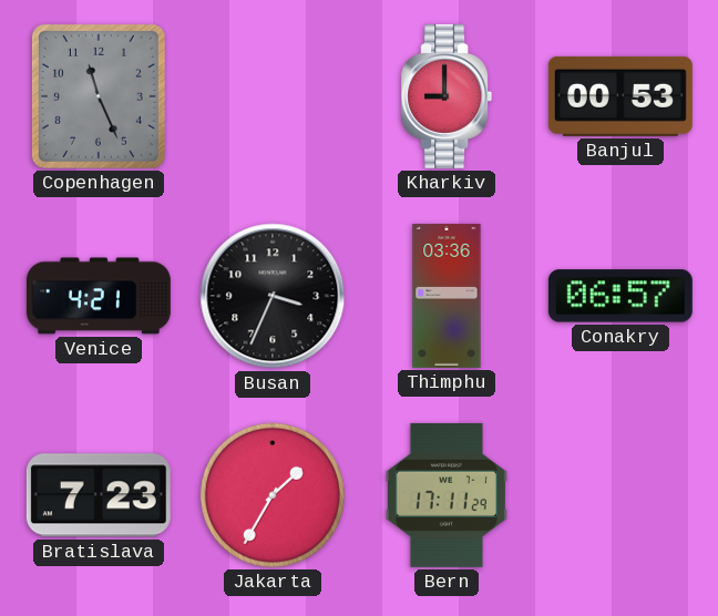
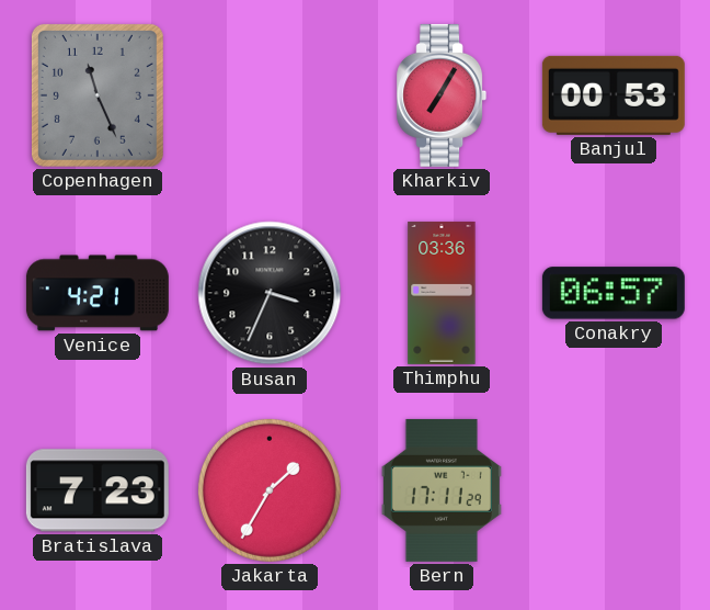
Kharkiv: 9:00 -> 7:05 (442, 95)
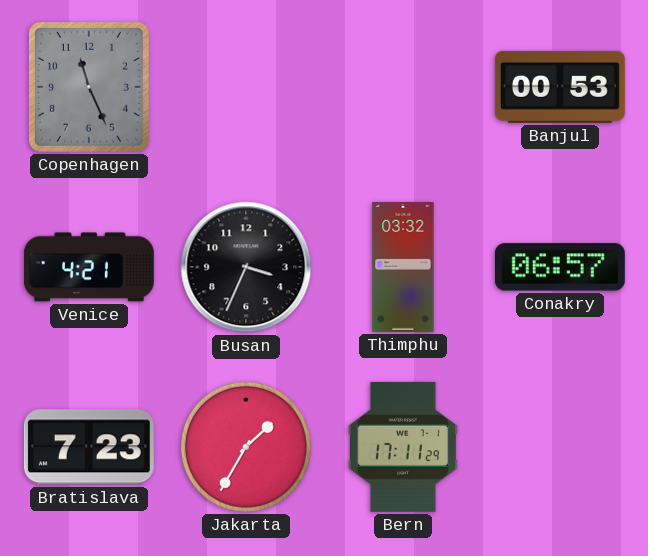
Kharkiv: 7:05 -> none (442, 95)
Thimphu: 03:36 -> 03:32 (403, 267)
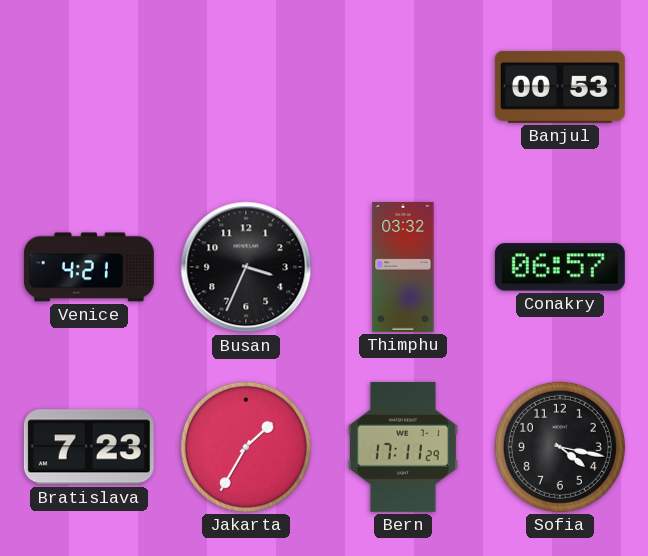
Copenhagen: 11:26 -> none (89, 87)
Sofia: none -> 4:17 (560, 447)
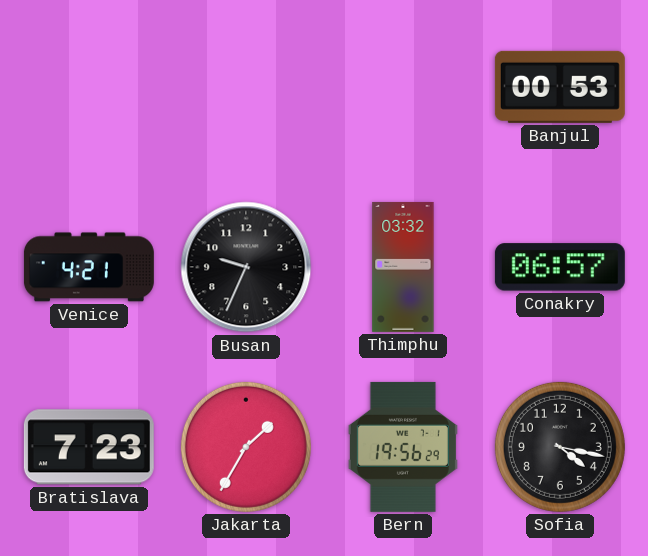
Busan: 3:34 -> 9:34 (246, 267)
Bern: 17:11 -> 19:56 (403, 447)
